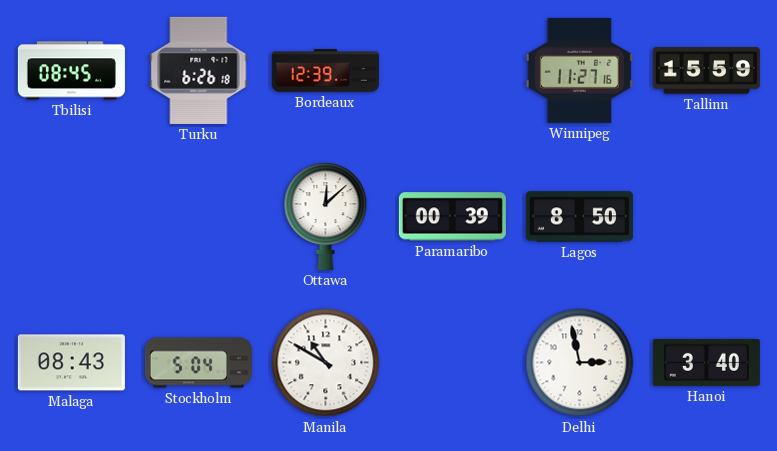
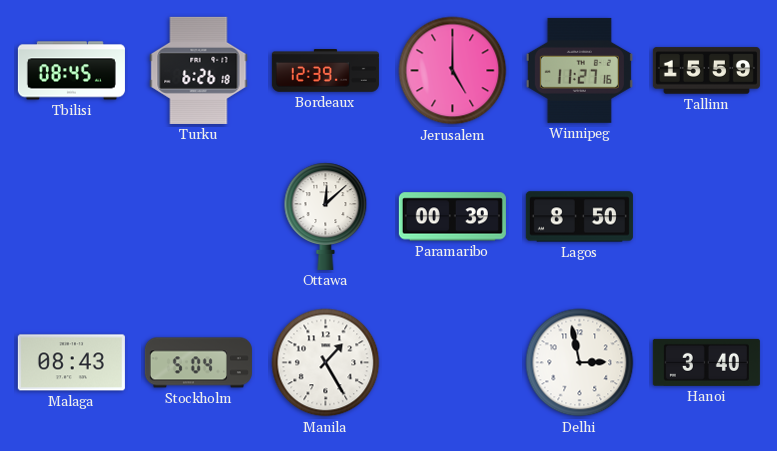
Jerusalem: none -> 5:00 (453, 71)
Manila: 10:50 -> 1:25 (326, 363)
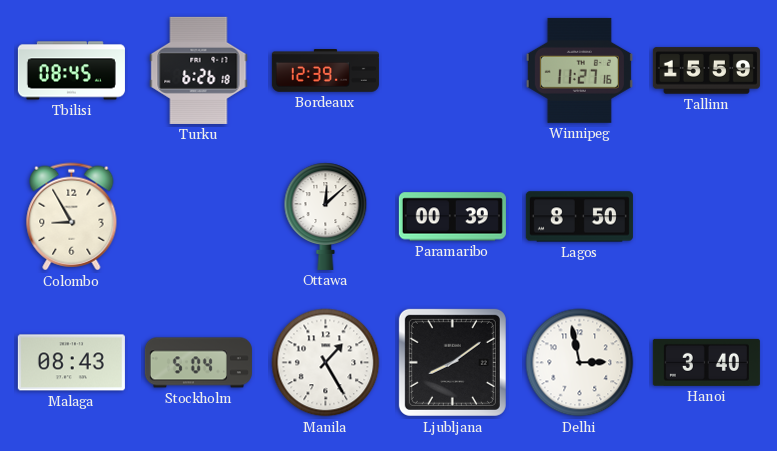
Jerusalem: 5:00 -> none (453, 71)
Colombo: none -> 8:55 (72, 217)
Ljubljana: none -> 8:09 (452, 362)
